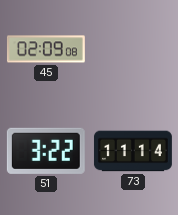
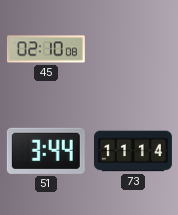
45: 02:09 -> 02:10 (46, 49)
51: 3:22 -> 3:44 (46, 151)
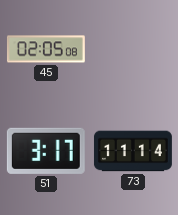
45: 02:10 -> 02:05 (46, 49)
51: 3:44 -> 3:17 (46, 151)
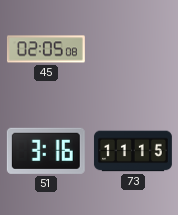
51: 3:17 -> 3:16 (46, 151)
73: 11:14 -> 11:15 (133, 151)
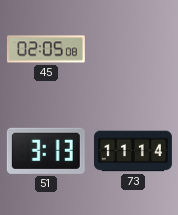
51: 3:16 -> 3:13 (46, 151)
73: 11:15 -> 11:14 (133, 151)
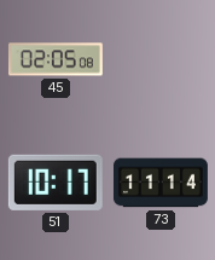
51: 3:13 -> 10:17 (56, 183)
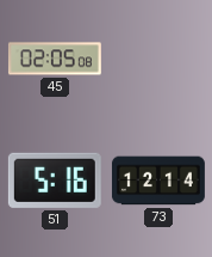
51: 10:17 -> 5:16 (55, 180)
73: 11:14 -> 12:14 (158, 180)
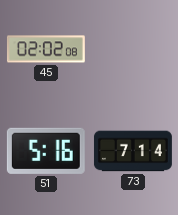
45: 02:05 -> 02:02 (46, 49)
73: 12:14 -> 7:14 (133, 151)
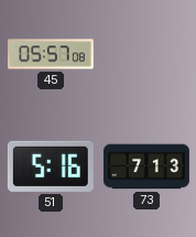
45: 02:02 -> 05:57 (51, 54)
73: 7:14 -> 7:13 (146, 166)
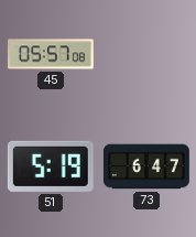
51: 5:16 -> 5:19 (51, 166)
73: 7:13 -> 6:47 (146, 166)
